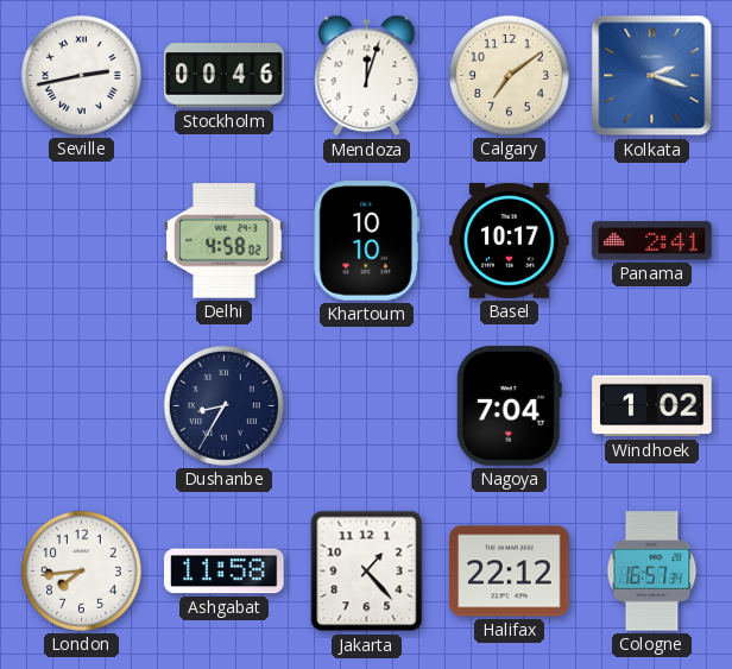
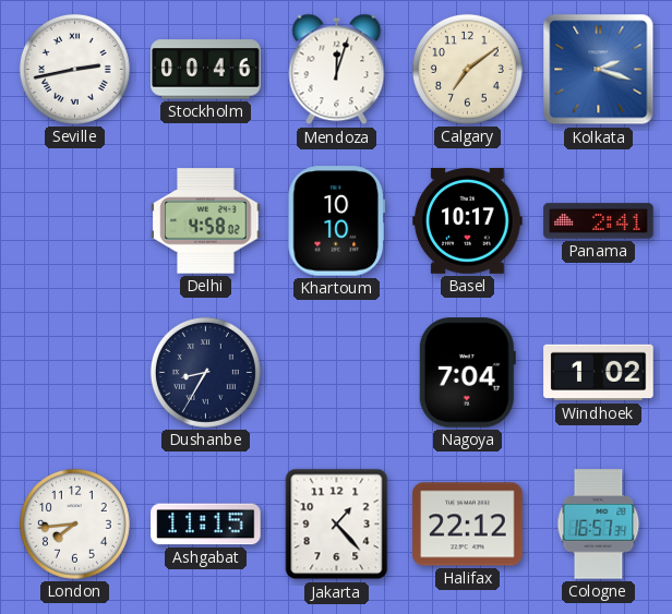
Ashgabat: 11:58 -> 11:15 (206, 525)
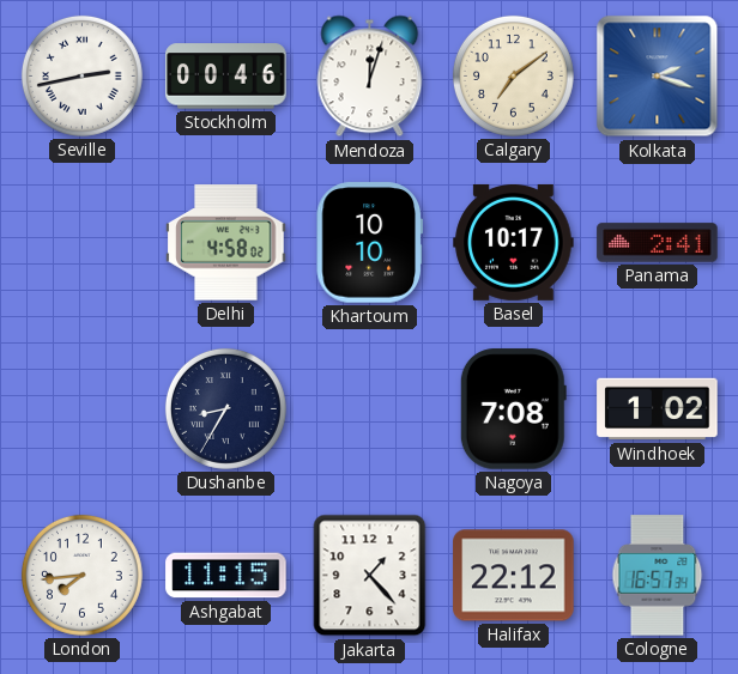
Nagoya: 7:04 -> 7:08 (513, 409)
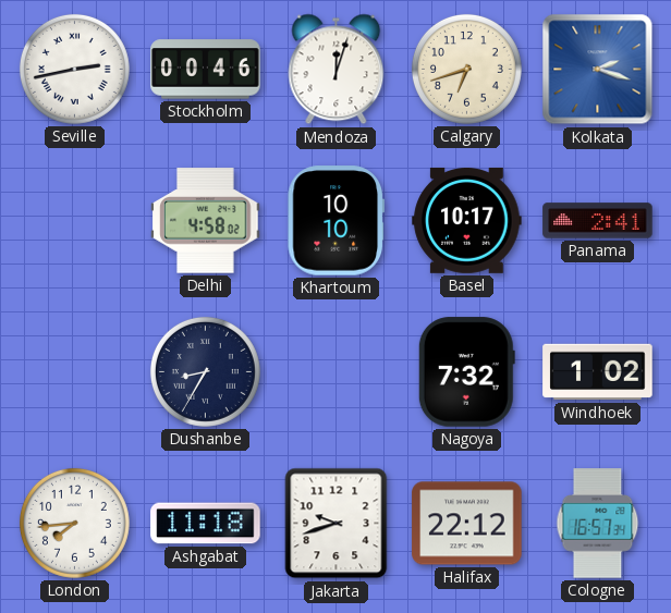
Calgary: 7:09 -> 6:42 (466, 69)
Nagoya: 7:08 -> 7:32 (466, 372)
Ashgabat: 11:15 -> 11:18 (206, 524)
Jakarta: 1:23 -> 9:42 (337, 524)
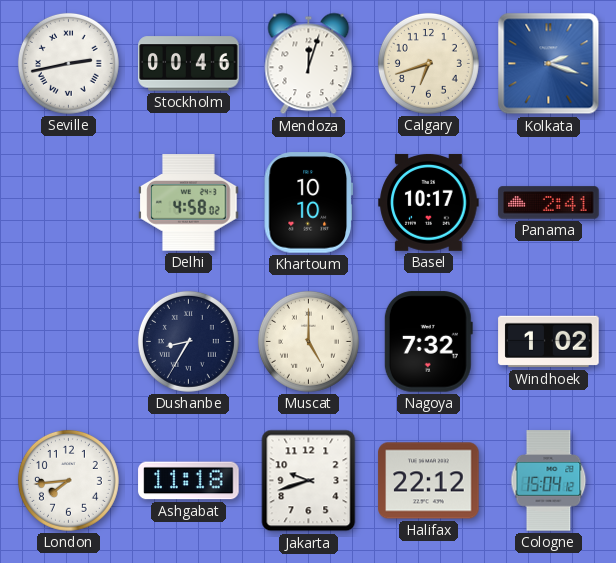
Muscat: none -> 5:00 (308, 341)
Cologne: 16:57 -> 15:04 (549, 481)
